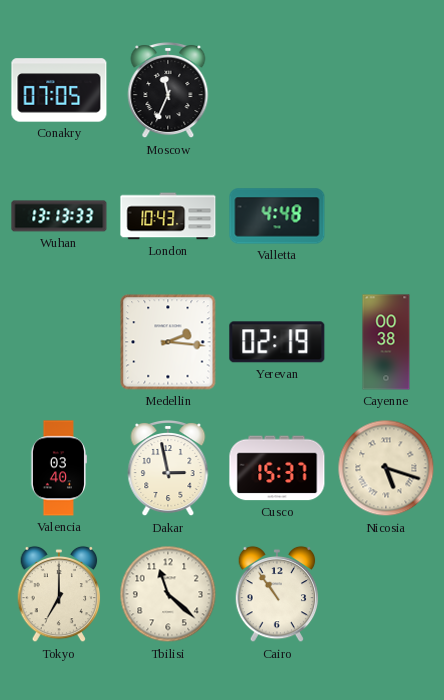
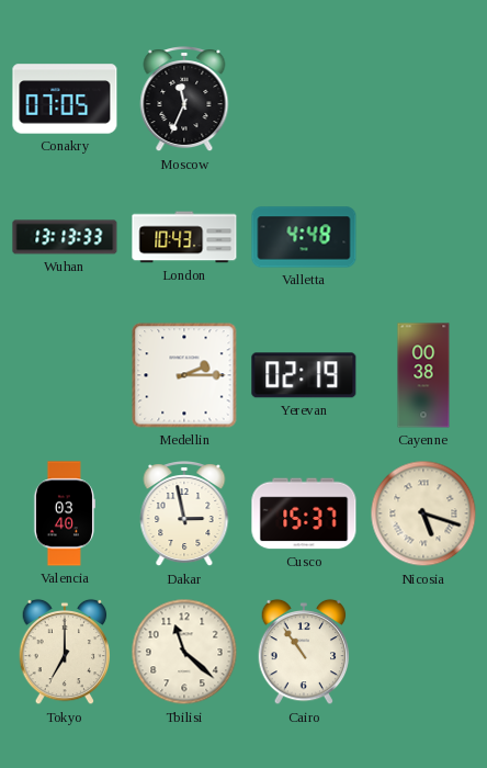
Medellin: 2:16 -> 2:15 (184, 375)
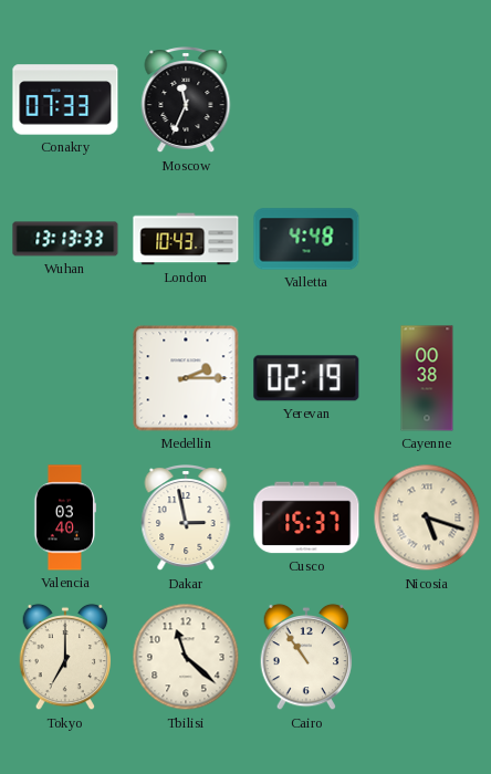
Conakry: 07:05 -> 07:33 (65, 100)
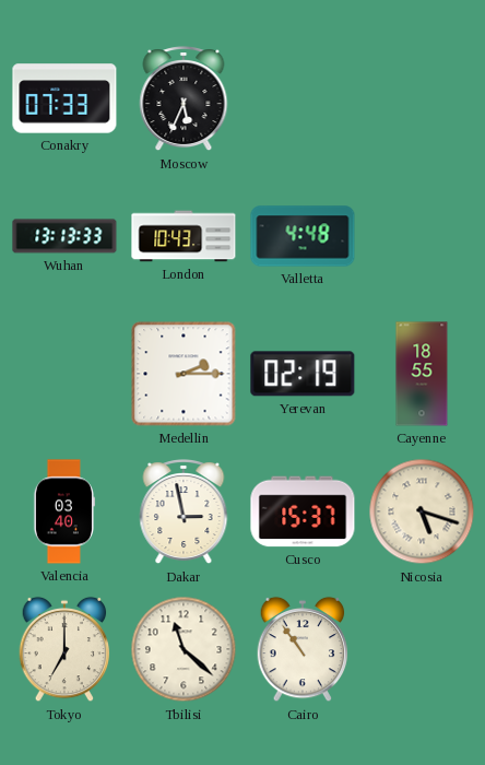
Moscow: 11:34 -> 5:34 (184, 99)
Cayenne: 00:38 -> 18:55 (422, 374)
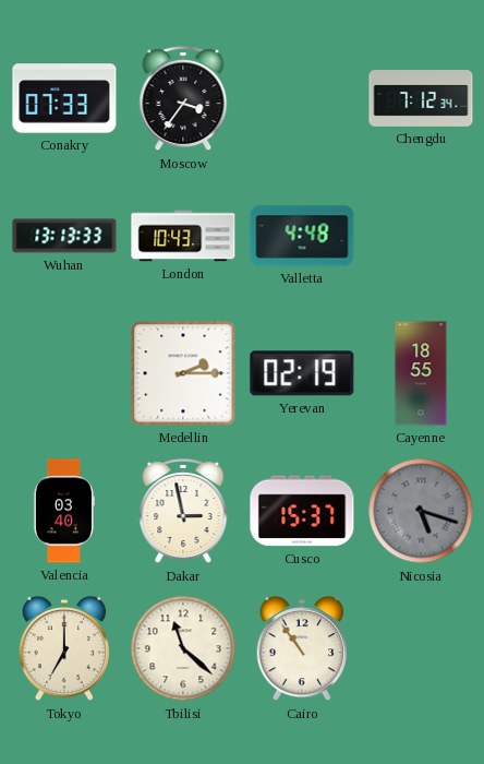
Moscow: 5:34 -> 3:36 (183, 99)
Chengdu: none -> 7:12 (421, 98)
Nicosia dial: cream -> grey (421, 511)
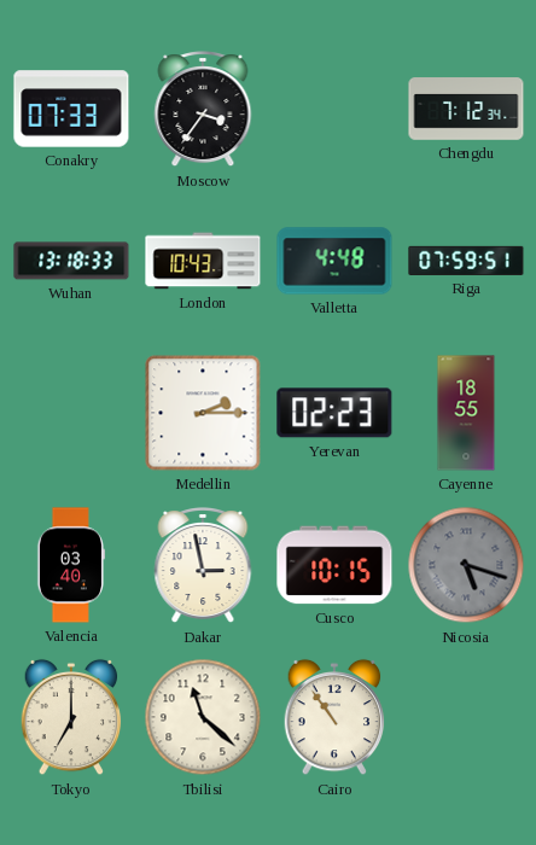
Wuhan: 13:13 -> 13:18 (71, 261)
Riga: none -> 07:59 (466, 261)
Yerevan: 02:19 -> 02:23 (334, 413)
Cusco: 15:37 -> 10:15 (334, 565)
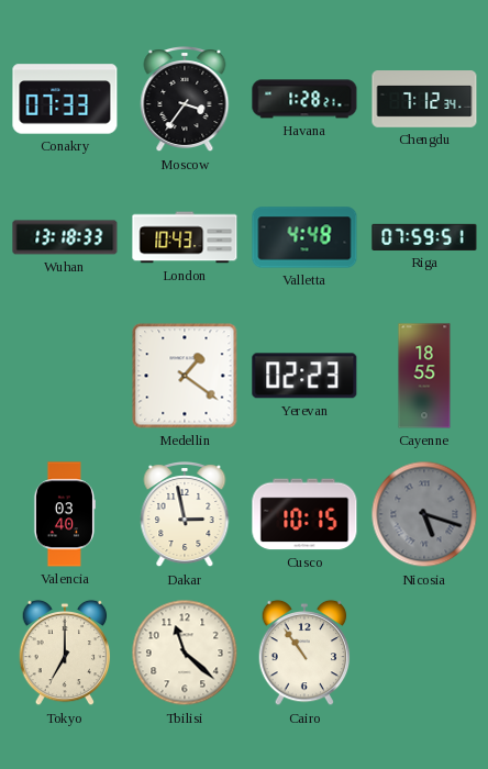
Havana: none -> 1:28 (304, 99)
Medellin: 2:15 -> 1:21 (185, 376)
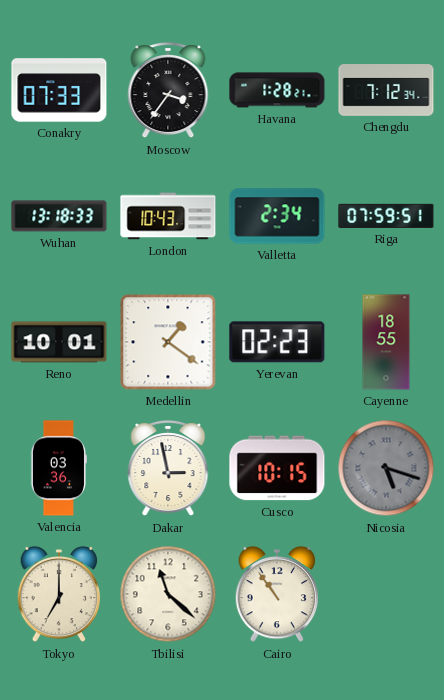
Valletta: 4:48 -> 2:34 (277, 216)
Reno: none -> 10:01 (59, 342)
Valencia: 03:40 -> 03:36 (58, 468)
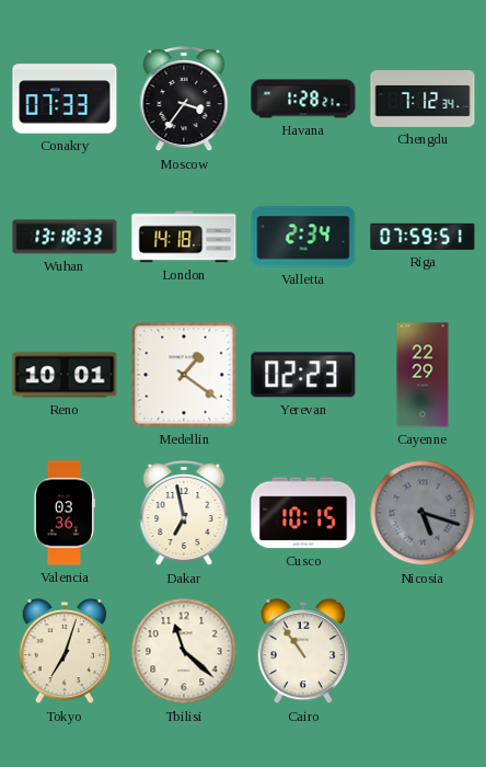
London: 10:43 -> 14:18 (184, 237)
Cayenne: 18:55 -> 22:29 (423, 375)
Dakar: 2:58 -> 6:58 (184, 514)
Tokyo: 7:00 -> 7:03 (65, 651)
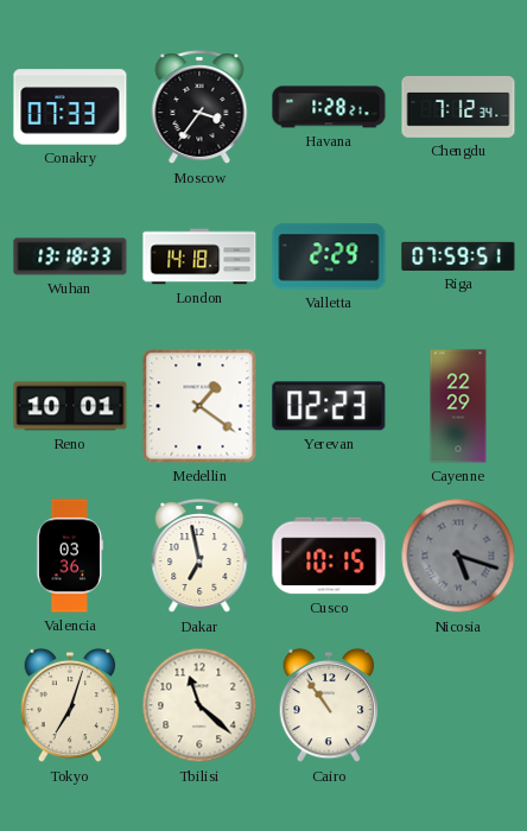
Valletta: 2:34 -> 2:29 (329, 256)
